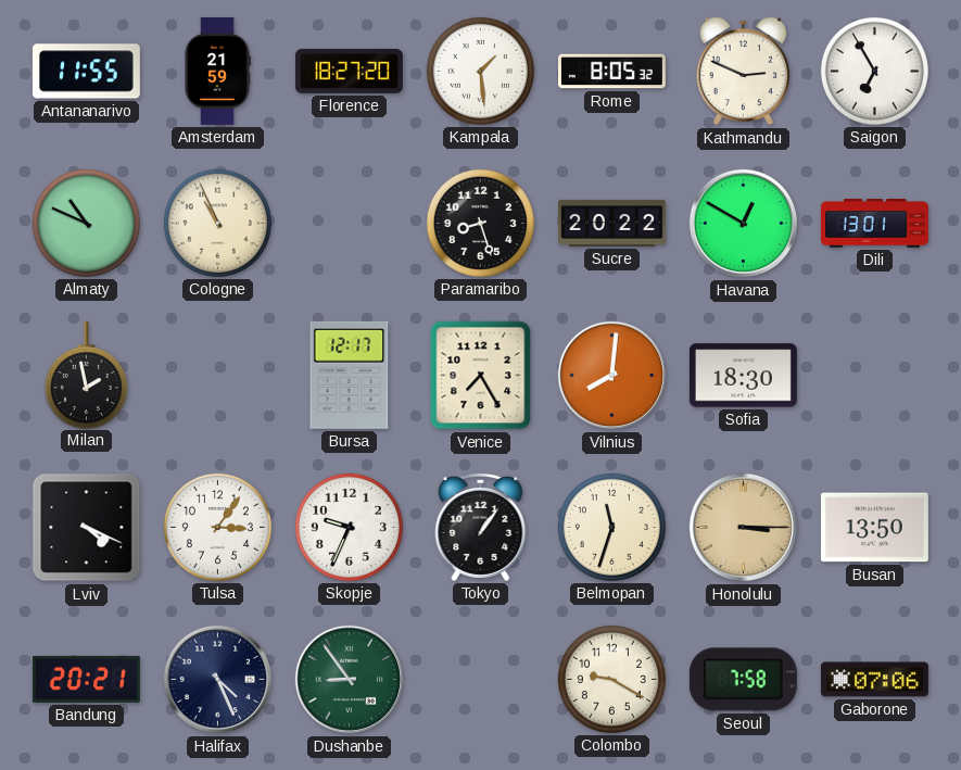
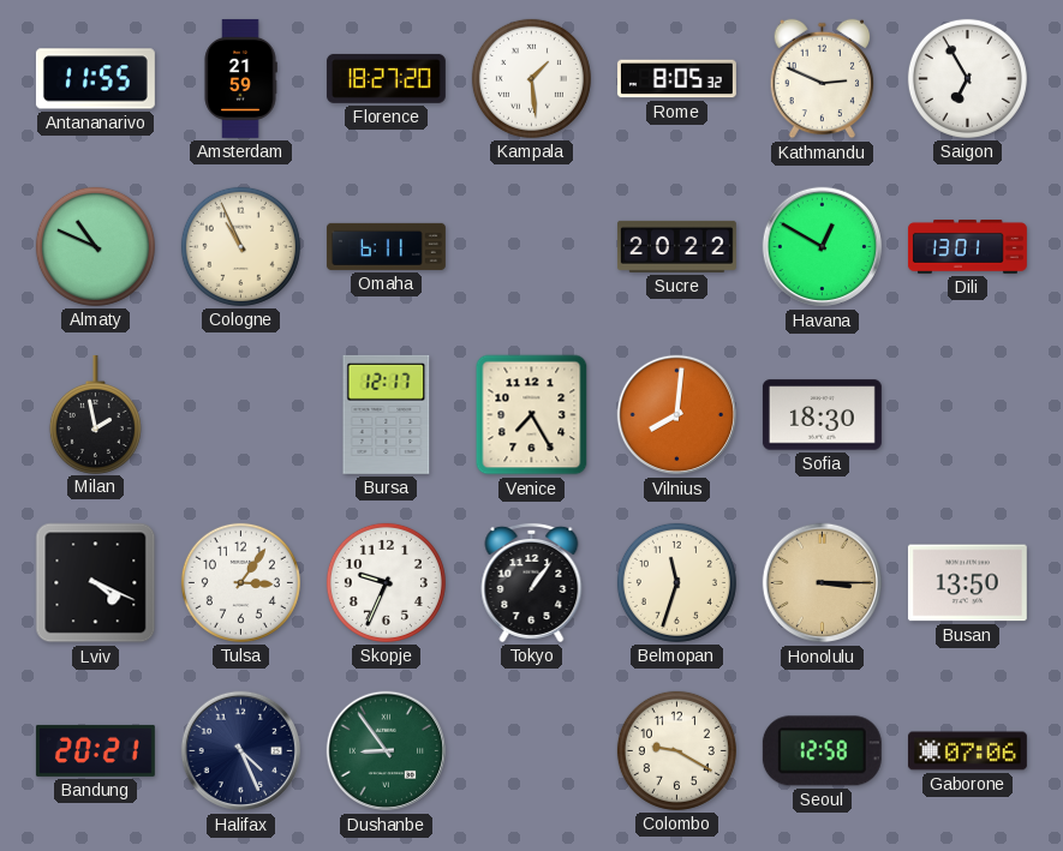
Omaha: none -> 6:11 (386, 246)
Paramaribo: 8:27 -> none (480, 223)
Seoul: 7:58 -> 12:58 (822, 751)
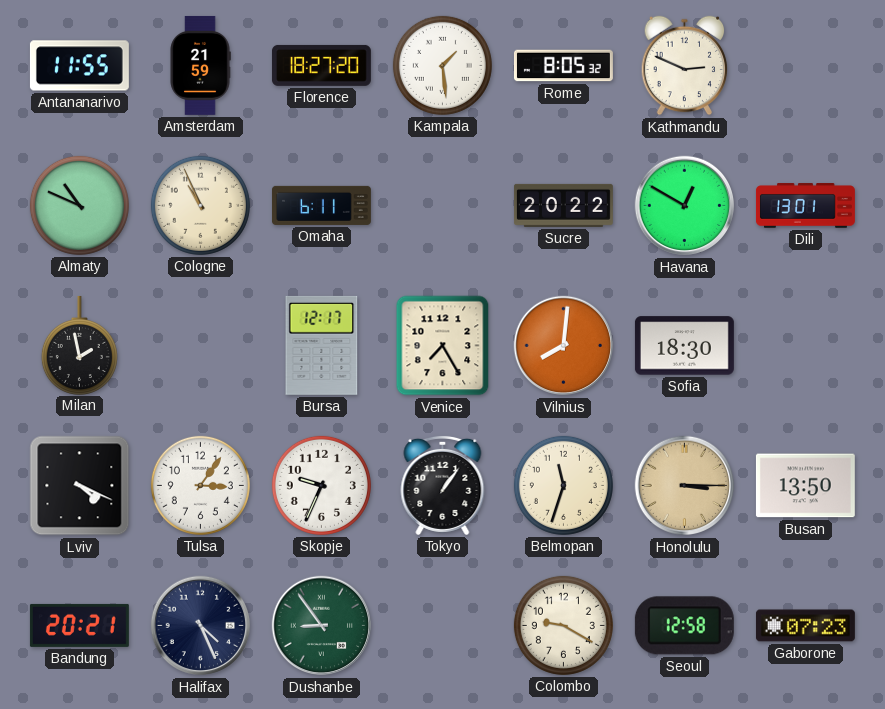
Saigon: 6:55 -> none (967, 78)
Gaborone: 07:06 -> 07:23 (805, 626)
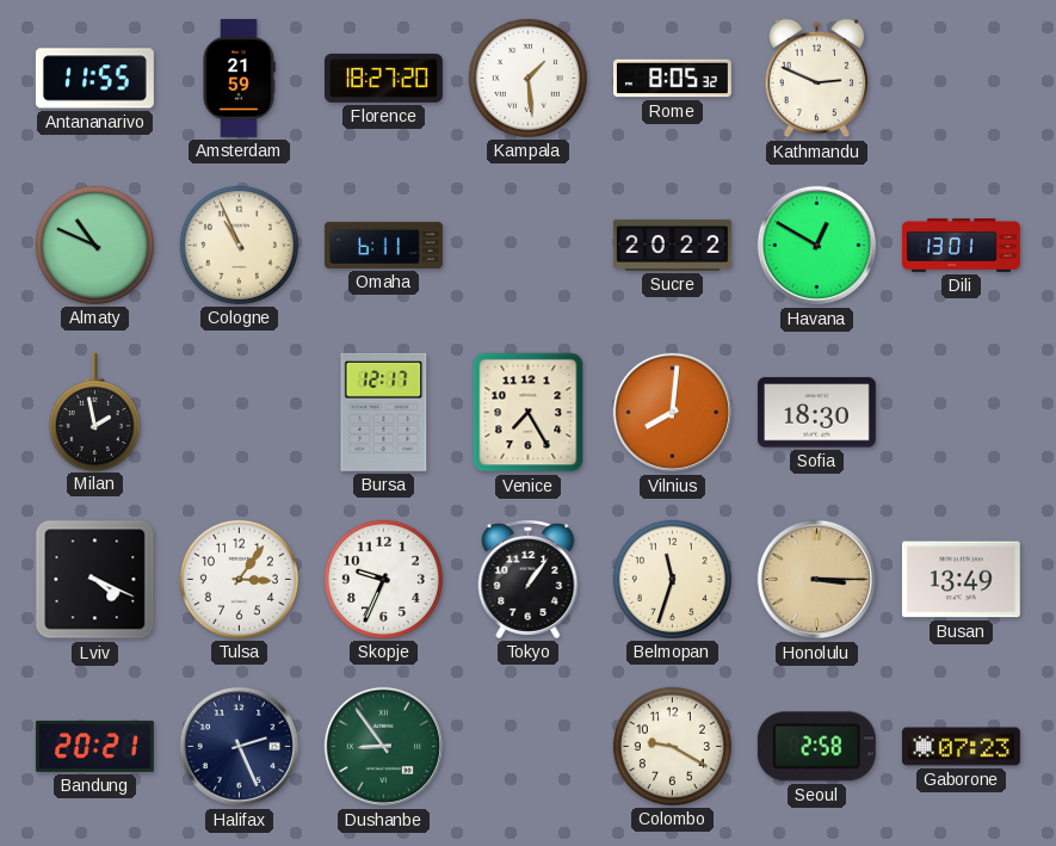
Busan: 13:50 -> 13:49 (961, 580)
Halifax: 4:26 -> 2:26 (240, 747)
Seoul: 12:58 -> 2:58 (816, 747)
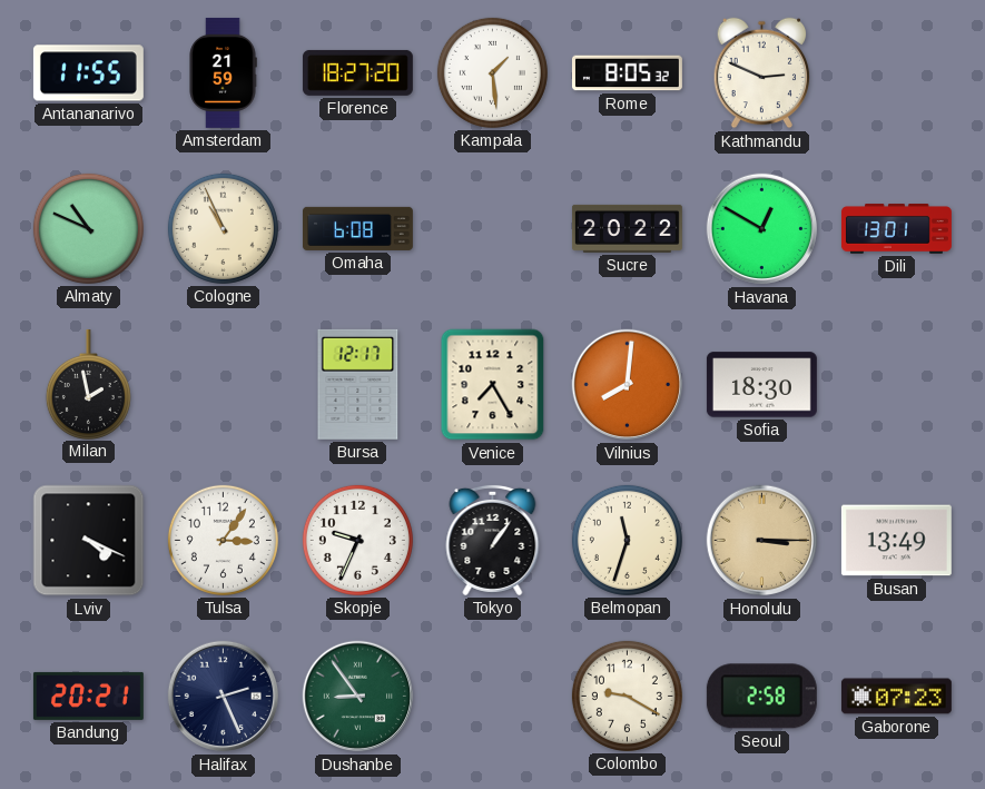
Omaha: 6:11 -> 6:08 (357, 228)
